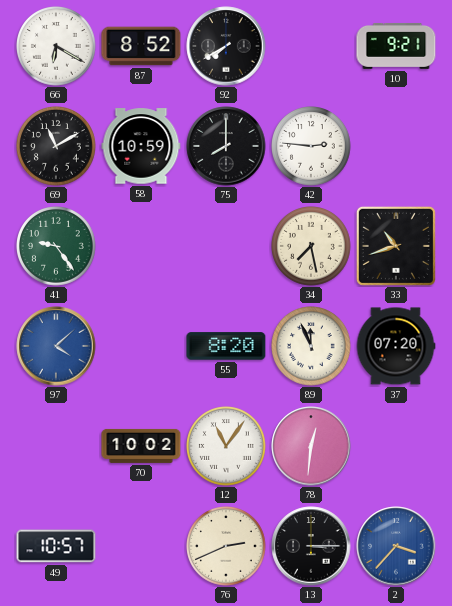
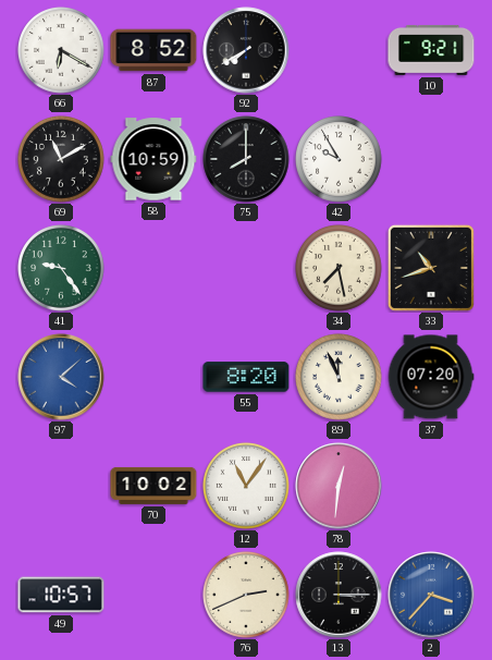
42: 2:46 -> 9:55 (340, 160)
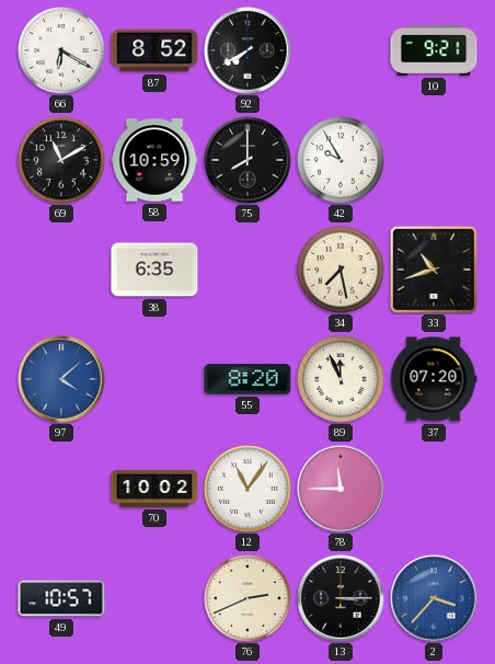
41: 9:24 -> none (62, 269)
38: none -> 6:35 (154, 270)
78: 12:31 -> 11:45 (341, 489)
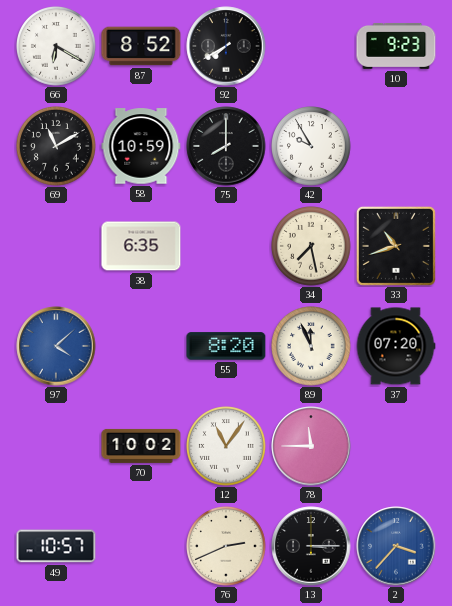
10: 9:21 -> 9:23 (396, 46)
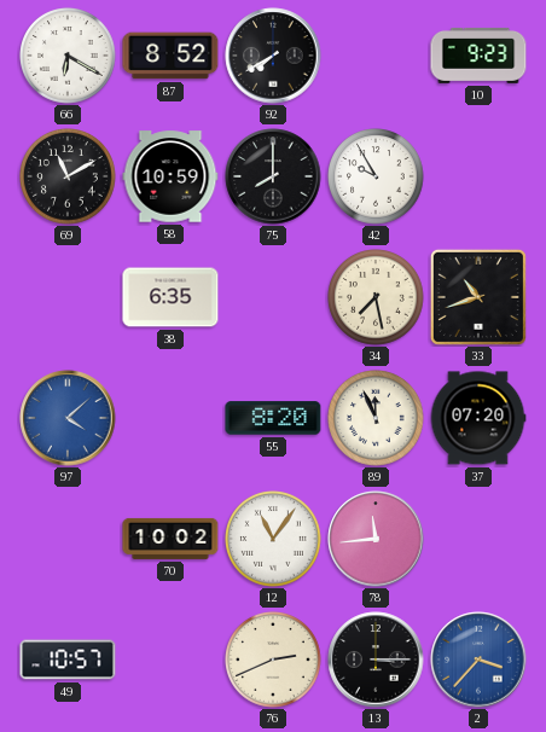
78: 11:45 -> 11:44 (376, 539)
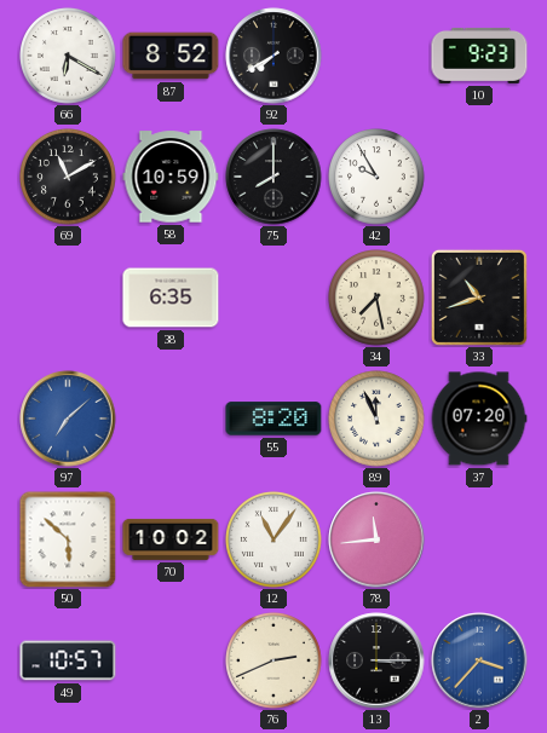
97: 4:08 -> 7:08 (68, 419)
50: none -> 5:52 (68, 539)
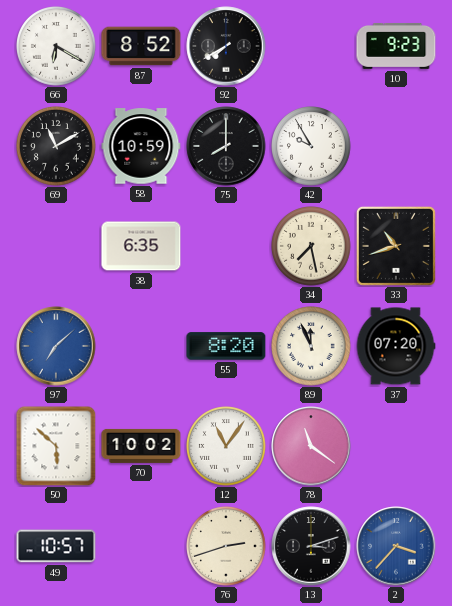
78: 11:44 -> 11:21 (311, 446)
76: 2:41 -> 2:42 (227, 547)
13: 3:15 -> 3:12 (311, 546)
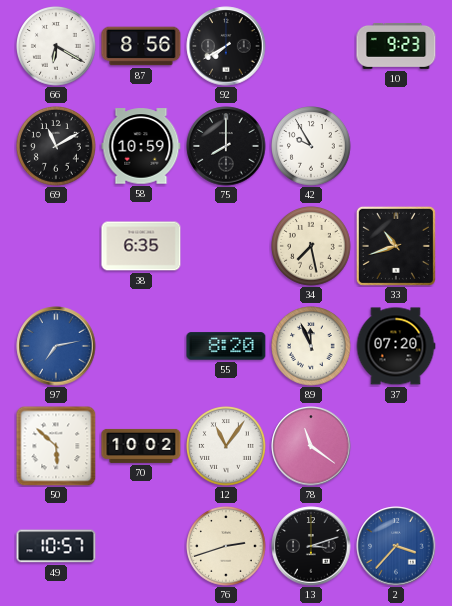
87: 8:52 -> 8:56 (141, 46)
97: 7:08 -> 7:13 (56, 346)
